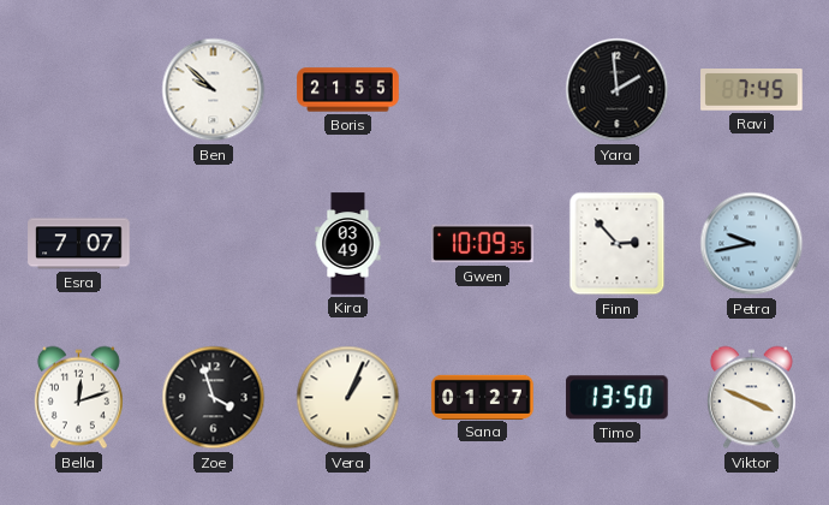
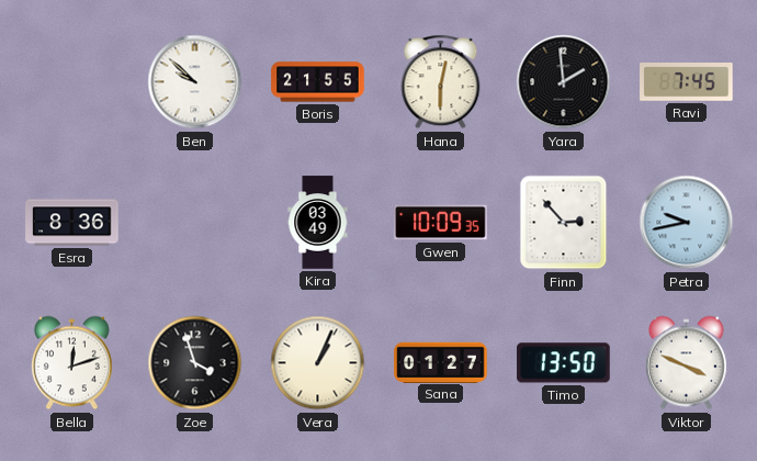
Hana: none -> 6:02 (441, 82)
Esra: 7:07 -> 8:36 (72, 223)
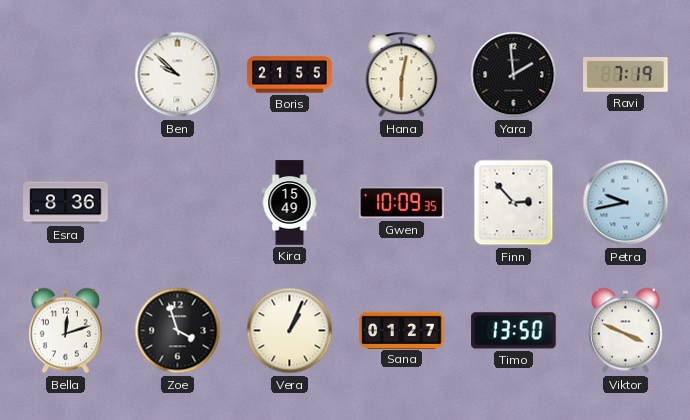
Ravi: 7:45 -> 7:19 (626, 75)
Kira: 03:49 -> 15:49 (290, 203)
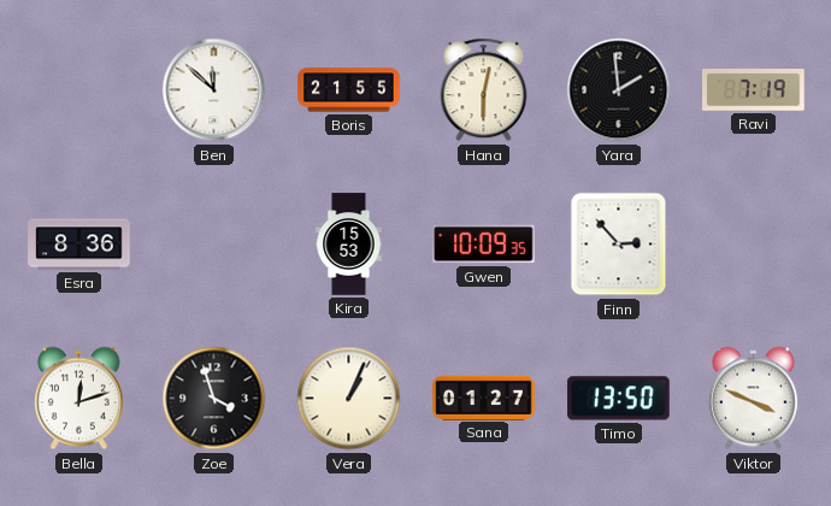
Ben: 9:52 -> 11:52 (214, 90)
Kira: 15:49 -> 15:53 (349, 245)
Petra: 9:43 -> none (626, 203)
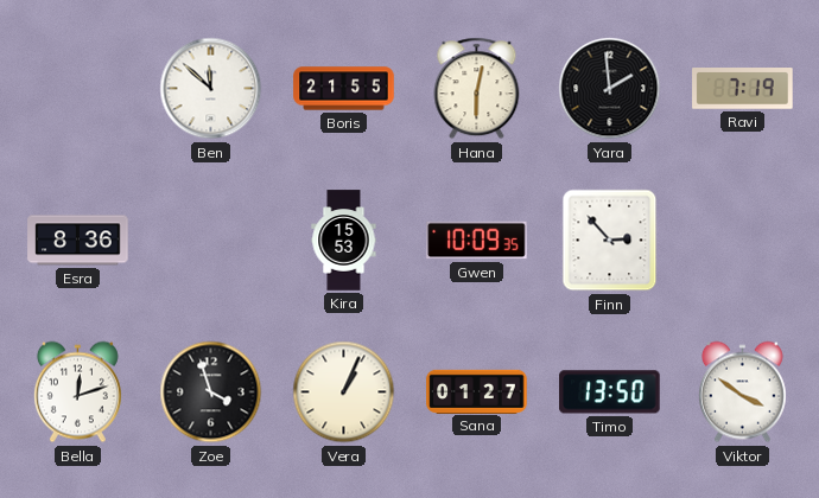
Viktor: 3:49 -> 3:51 (742, 392)
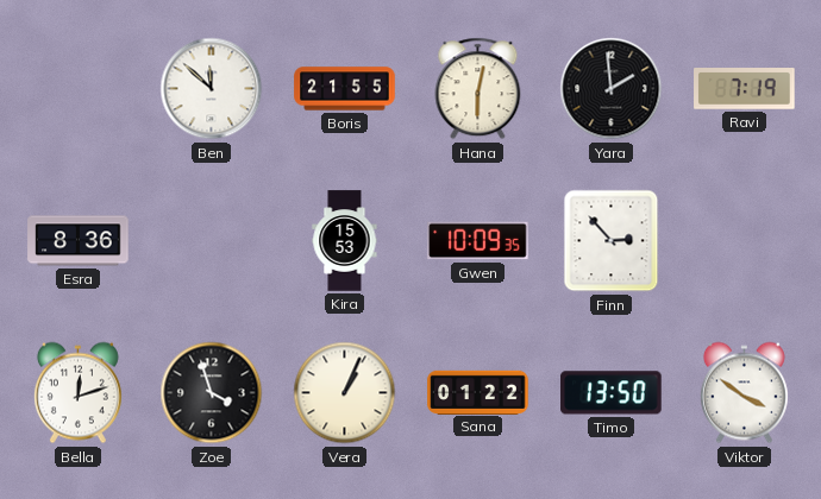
Sana: 01:27 -> 01:22 (478, 392)
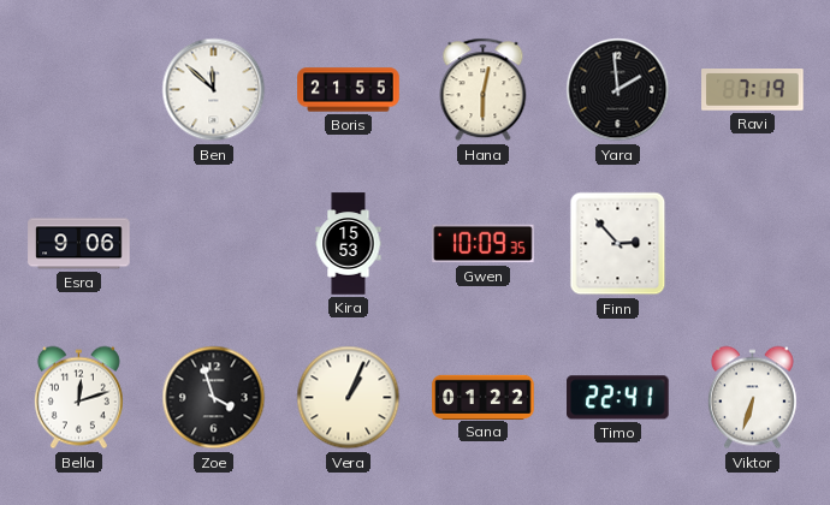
Esra: 8:36 -> 9:06 (79, 244)
Timo: 13:50 -> 22:41 (618, 398)
Viktor: 3:51 -> 6:33 (752, 398)
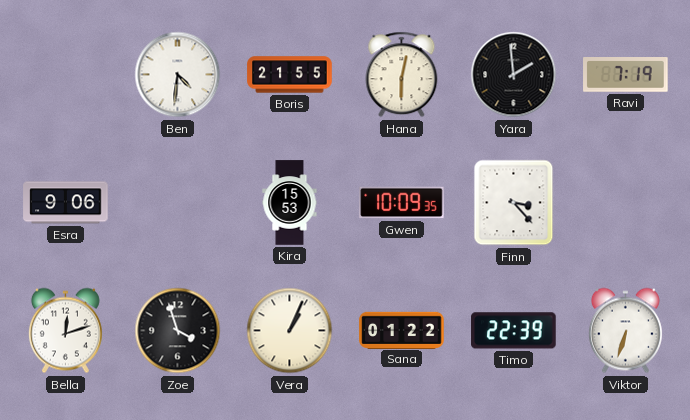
Ben: 11:52 -> 4:31 (178, 75)
Finn: 2:53 -> 3:23 (514, 203)
Timo: 22:41 -> 22:39 (514, 331)
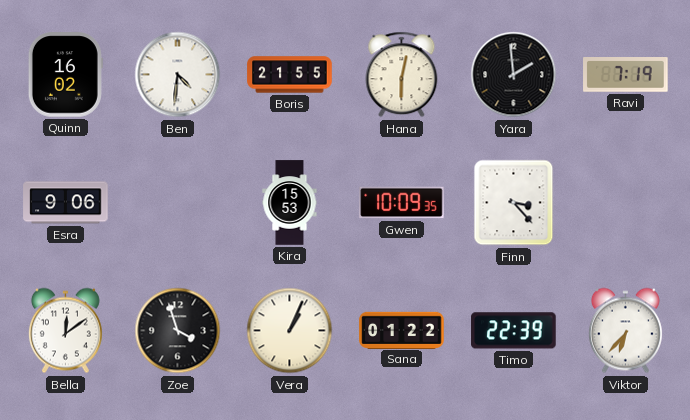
Quinn: none -> 16:02 (65, 75)
Bella: 12:12 -> 12:09 (65, 331)
Viktor: 6:33 -> 6:37 (625, 331)
